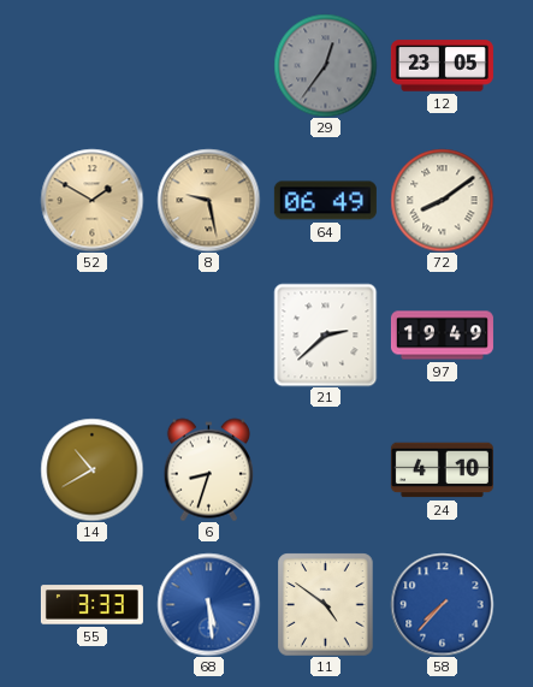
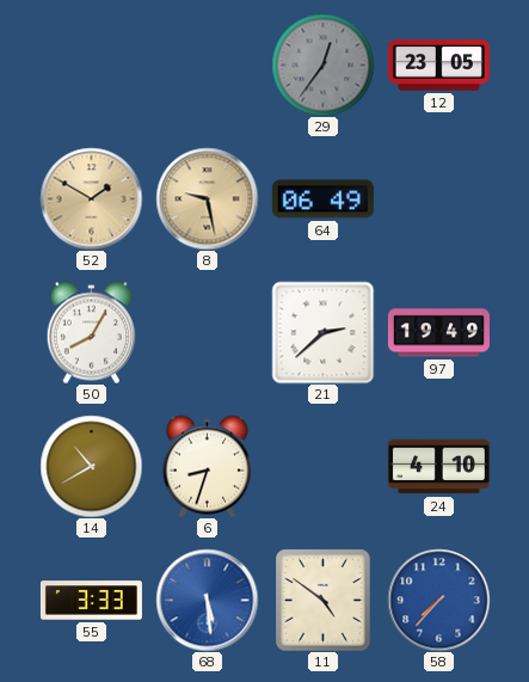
72: 8:09 -> none (442, 200)
50: none -> 8:05 (91, 332)
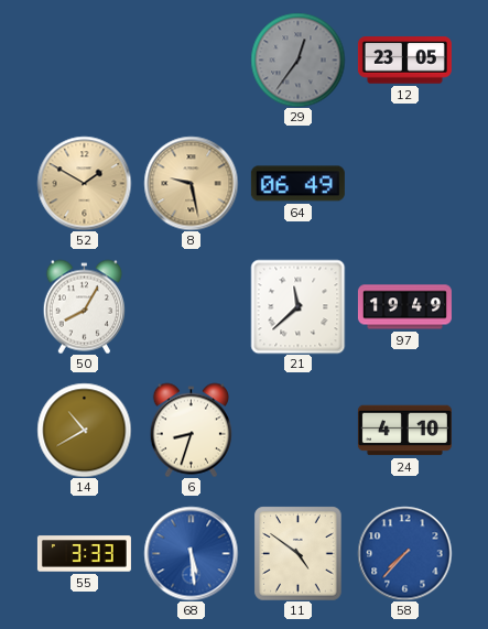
21: 2:38 -> 11:38 (297, 306)
